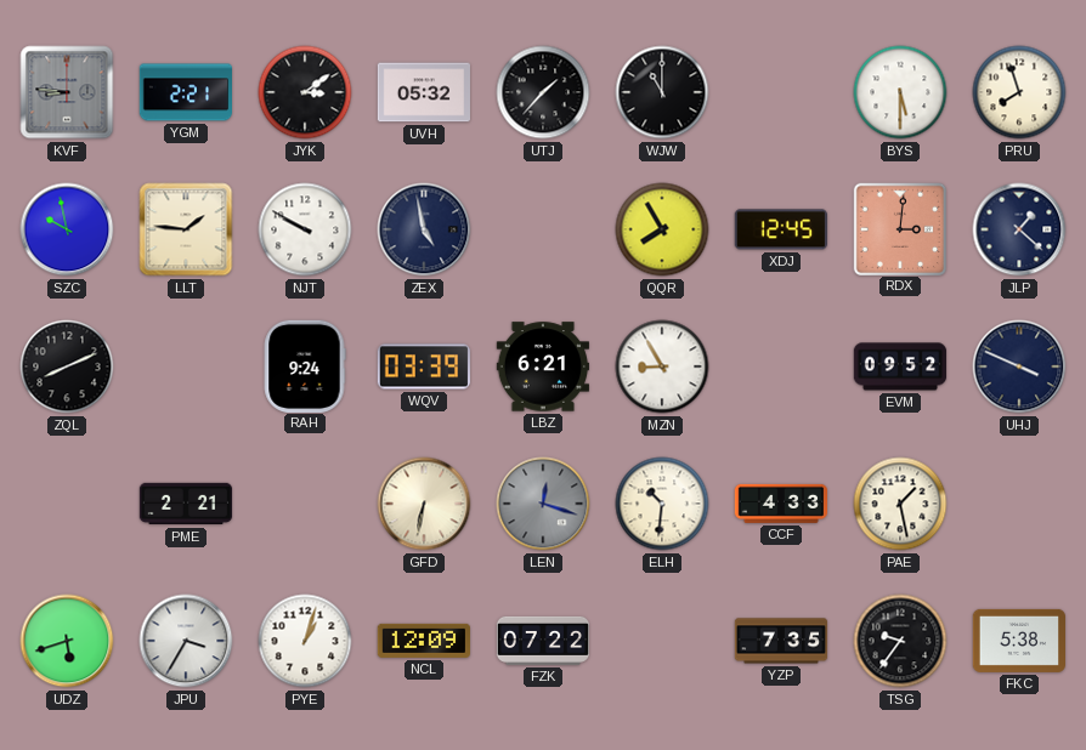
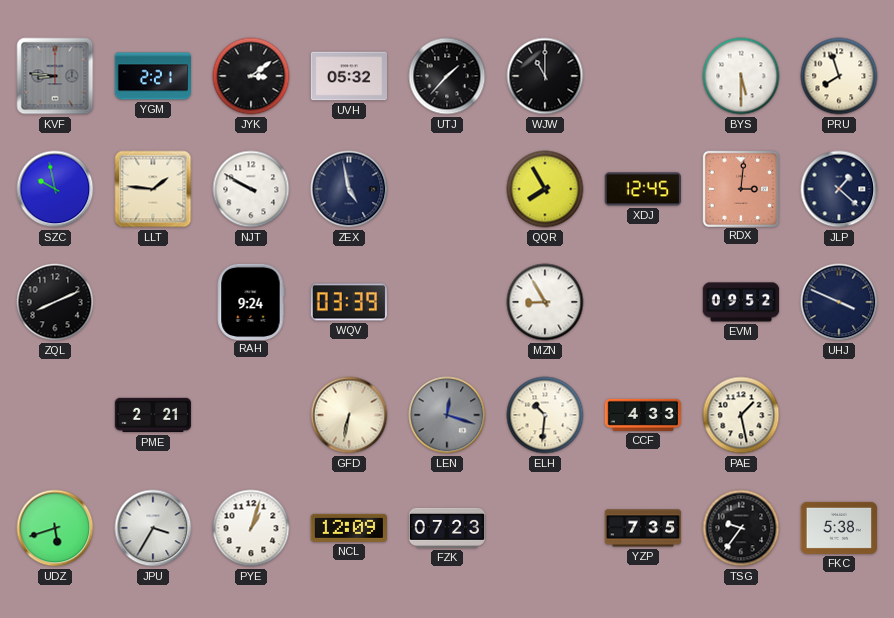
LBZ: 6:21 -> none (543, 367)
FZK: 07:22 -> 07:23 (447, 528)
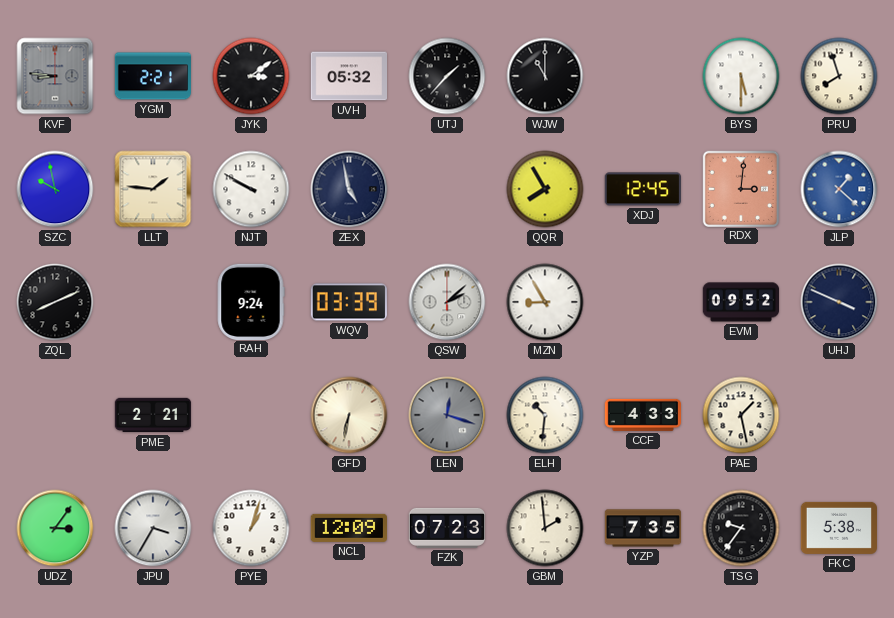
JLP dial: navy -> blue (839, 189)
QSW: none -> 2:08 (447, 302)
UDZ: 5:42 -> 3:06 (55, 528)
GBM: none -> 1:59 (545, 528)
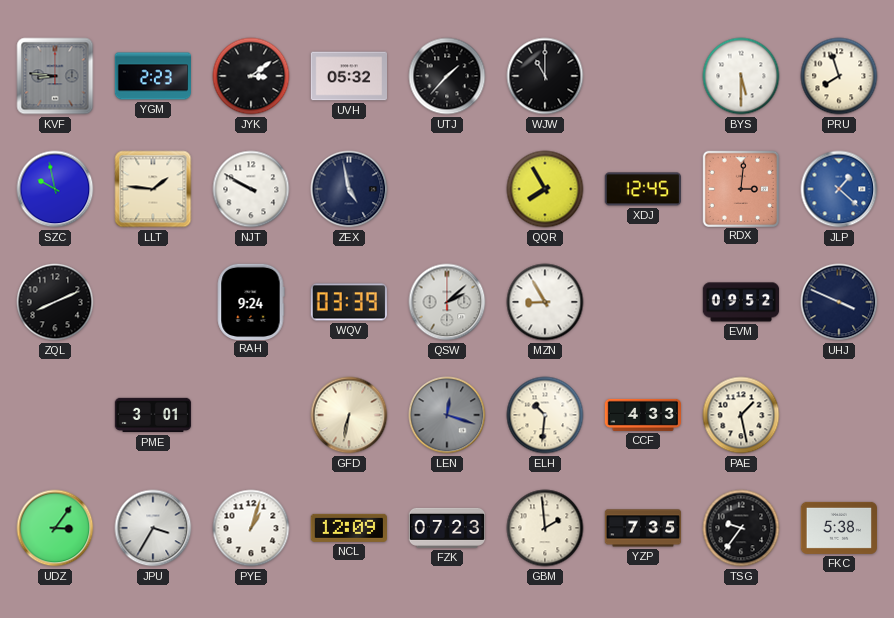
YGM: 2:21 -> 2:23 (152, 76)
PME: 2:21 -> 3:01 (153, 415)
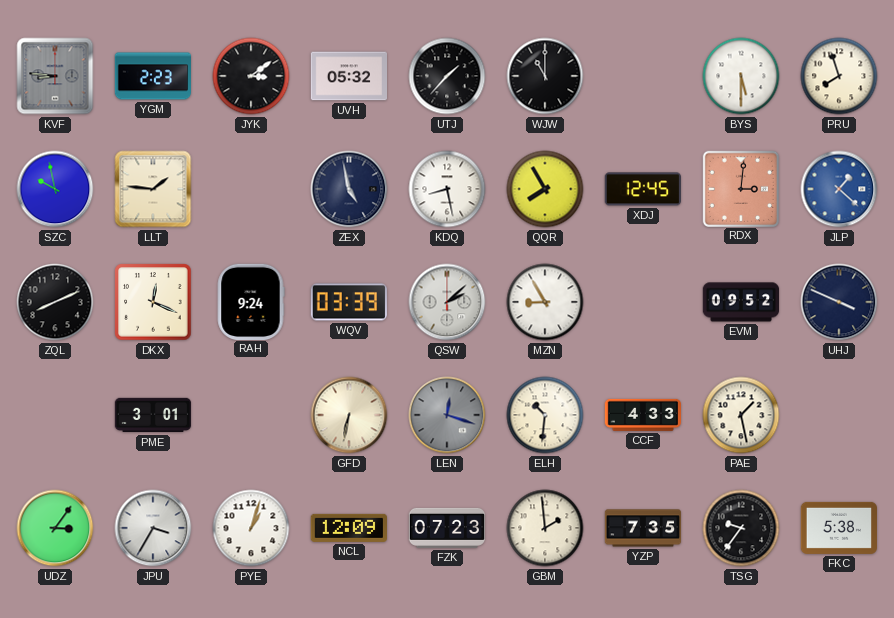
NJT: 9:50 -> none (251, 189)
KDQ: none -> 8:28 (447, 189)
DKX: none -> 12:19 (153, 302)
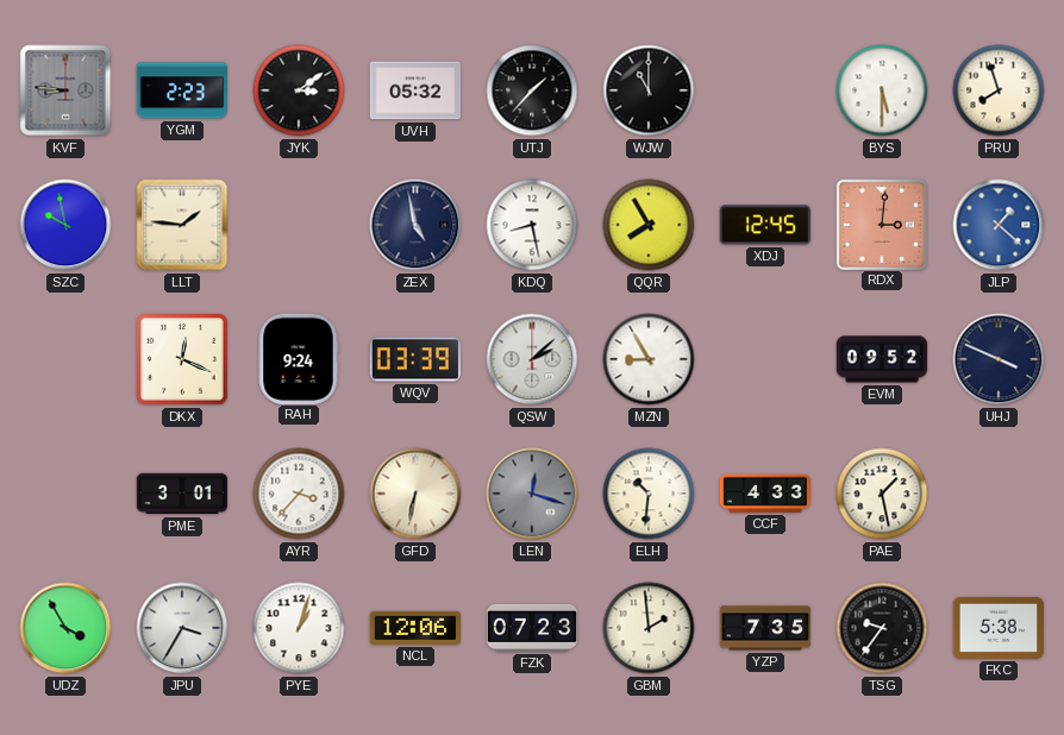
ZQL: 8:11 -> none (55, 302)
AYR: none -> 3:37 (299, 494)
UDZ: 3:06 -> 3:55 (65, 628)
NCL: 12:09 -> 12:06 (414, 628)
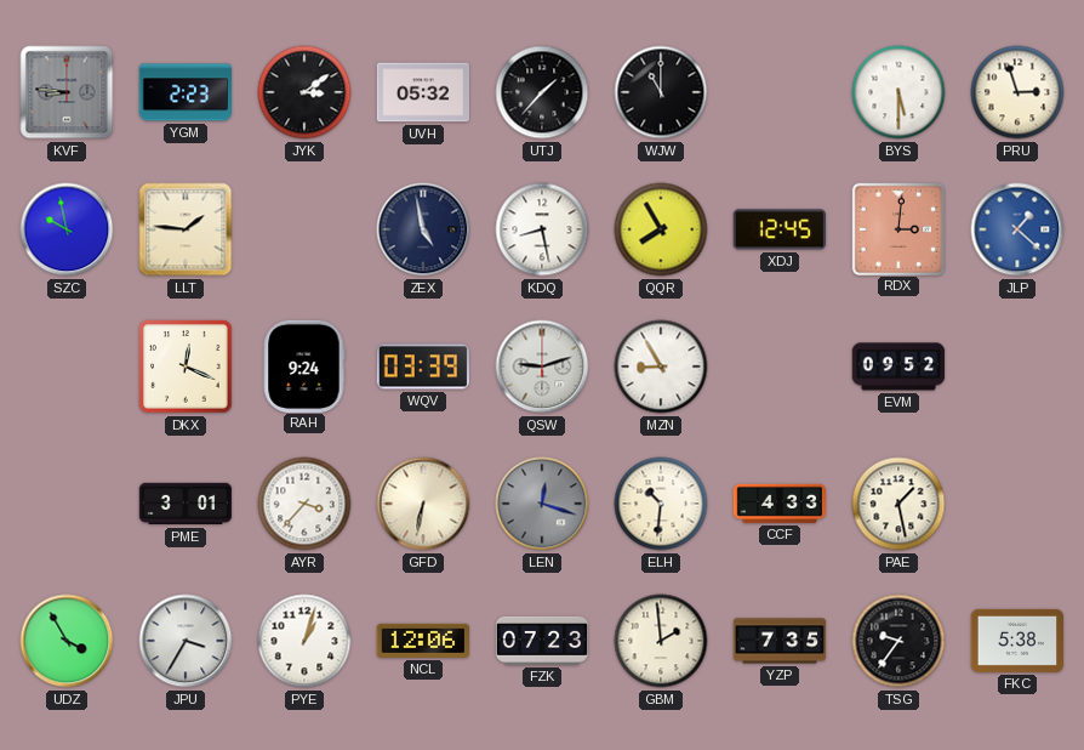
PRU: 7:57 -> 2:57 (1017, 92)
QSW: 2:08 -> 9:12 (542, 367)
UHJ: 3:49 -> none (999, 359)
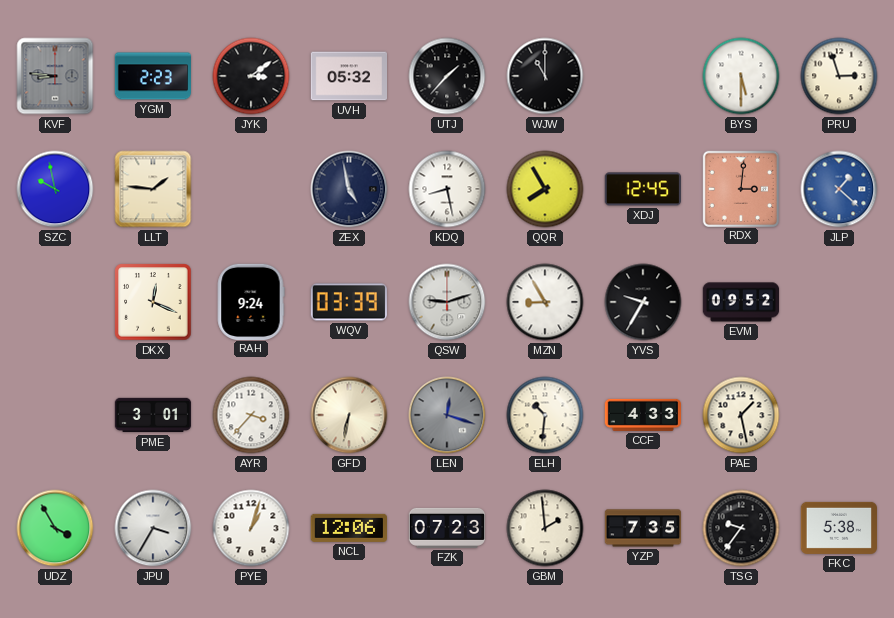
YVS: none -> 9:35 (643, 302)
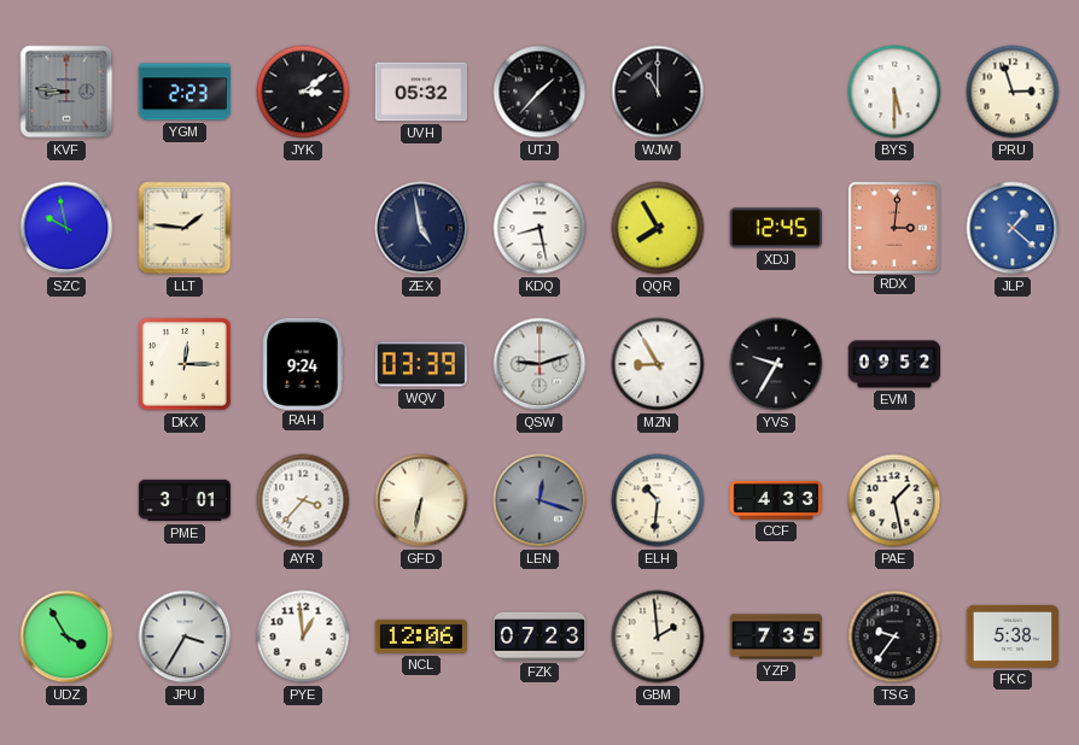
DKX: 12:19 -> 12:15 (185, 364)
PYE: 1:03 -> 12:59 (303, 637)
